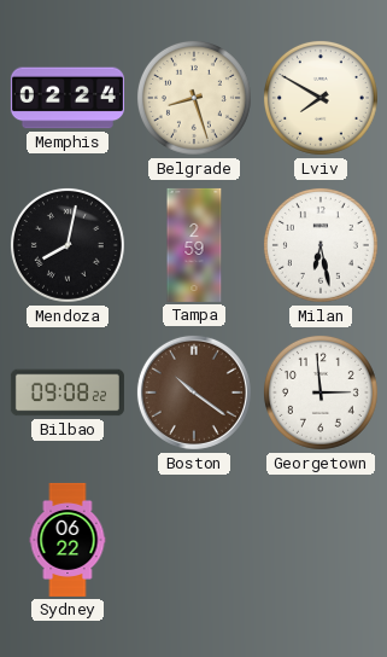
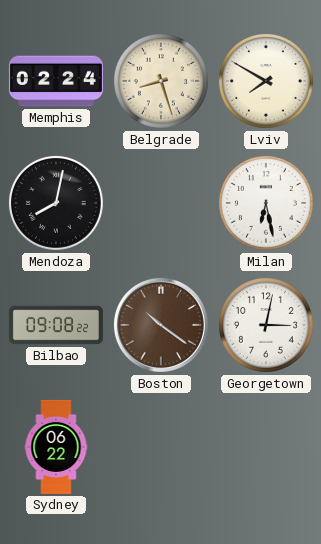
Tampa: 2:59 -> none (194, 245)
Georgetown: 2:59 -> 3:02 (266, 325)
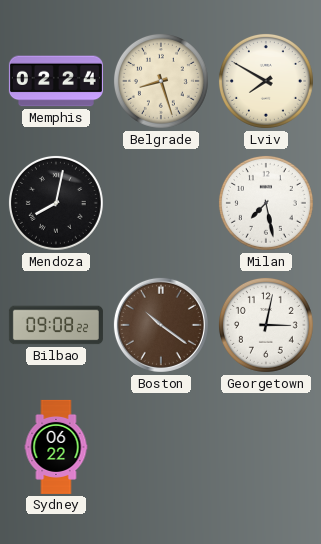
Milan: 6:28 -> 7:28 (266, 203)
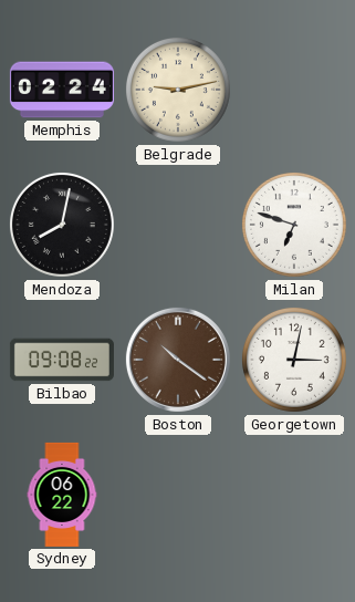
Belgrade: 8:27 -> 9:13 (178, 90)
Lviv: 7:50 -> none (266, 81)
Milan: 7:28 -> 6:48 (294, 225)
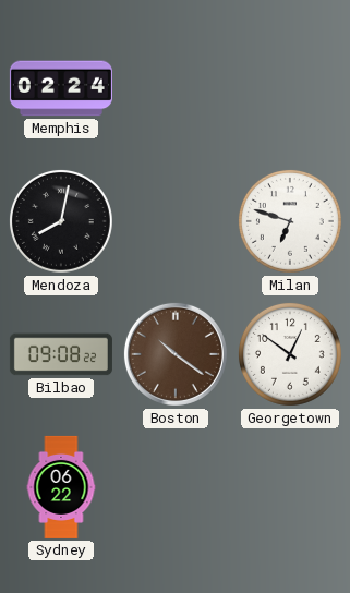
Belgrade: 9:13 -> none (178, 90)
Georgetown: 3:02 -> 12:51 (290, 354)
